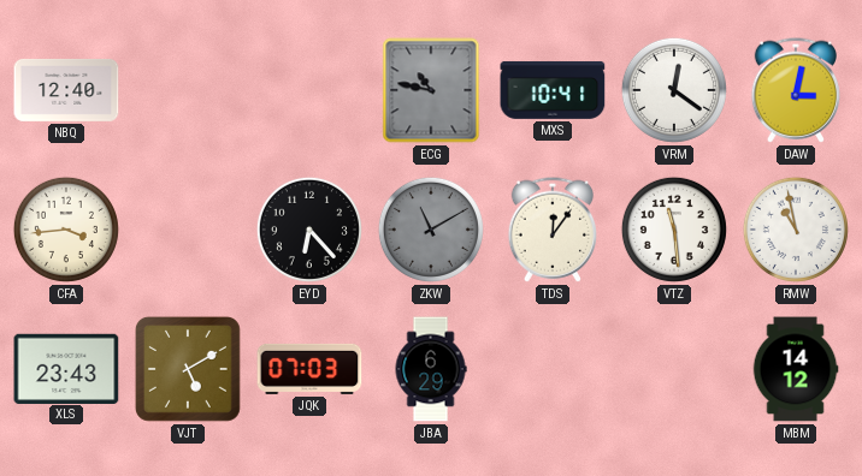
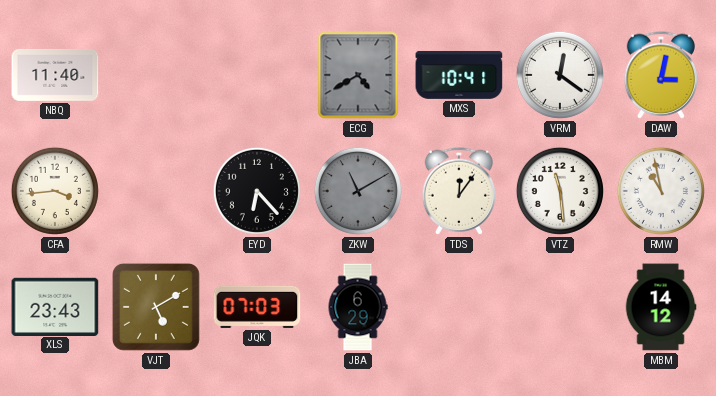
NBQ: 12:40 -> 11:40 (55, 75)
ECG: 10:47 -> 4:40 (358, 75)
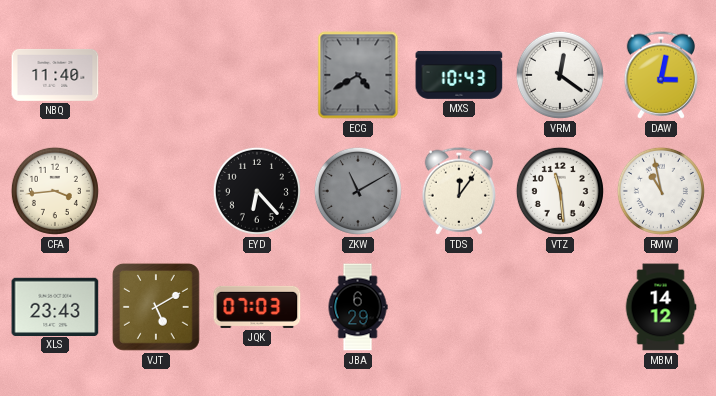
MXS: 10:41 -> 10:43 (459, 75)
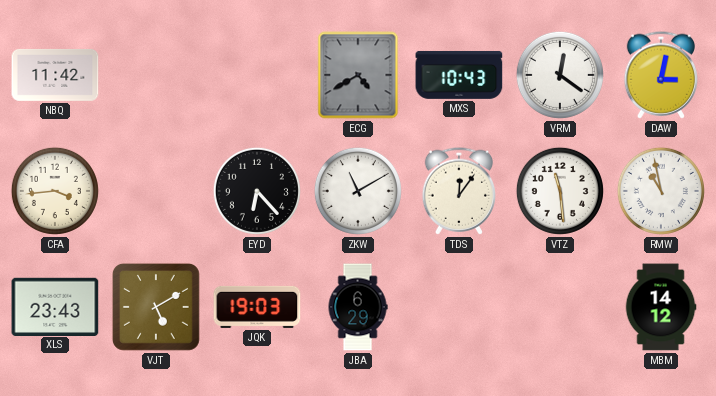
NBQ: 11:40 -> 11:42 (55, 75)
ZKW dial: grey -> white (358, 191)
JQK: 07:03 -> 19:03 (257, 307)
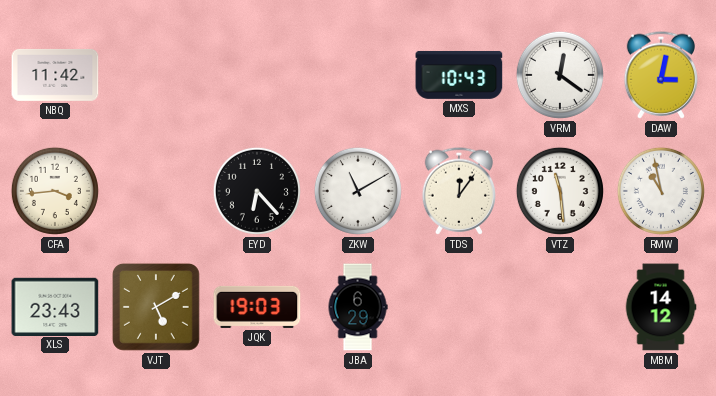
ECG: 4:40 -> none (358, 75)
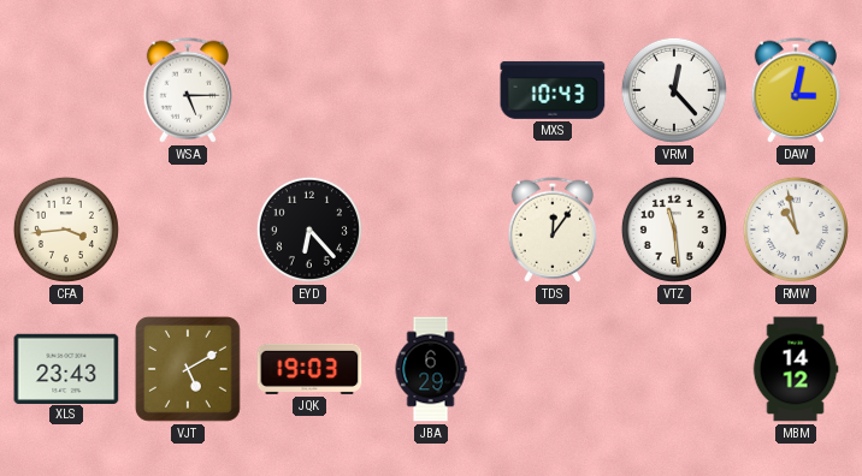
NBQ: 11:42 -> none (55, 75)
WSA: none -> 5:15 (188, 90)
VRM: 12:21 -> 12:23 (674, 90)
ZKW: 11:10 -> none (358, 191)
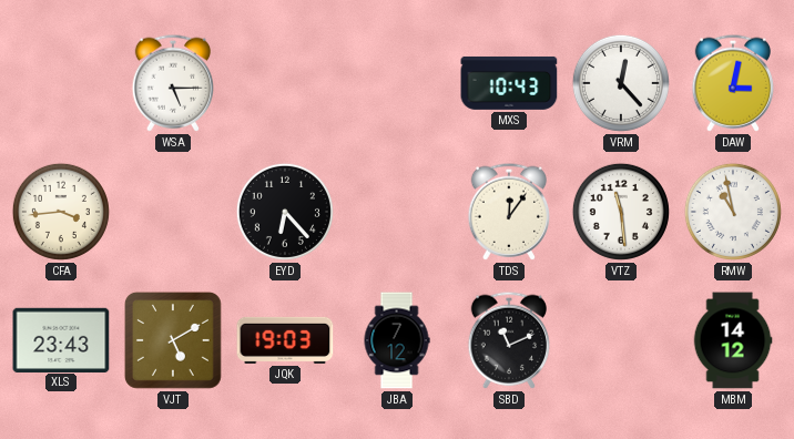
JBA: 6:29 -> 7:12 (397, 340)
SBD: none -> 11:11 (509, 340)
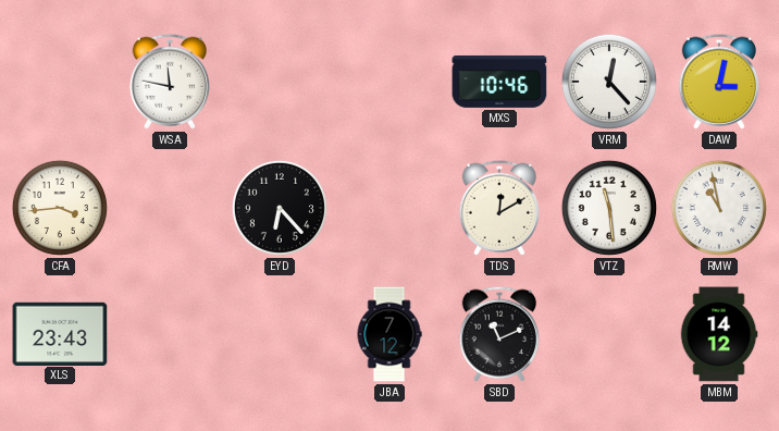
WSA: 5:15 -> 11:47 (170, 82)
MXS: 10:43 -> 10:46 (499, 82)
TDS: 12:06 -> 12:10 (499, 208)
VJT: 5:10 -> none (173, 340)
JQK: 19:03 -> none (285, 340)
